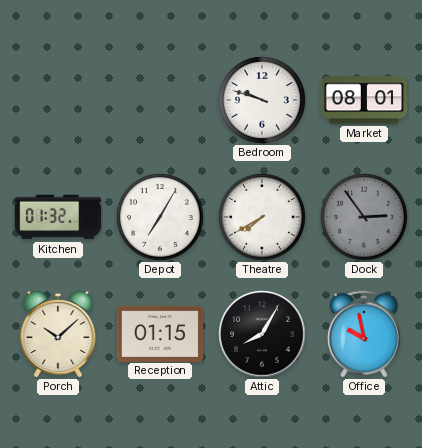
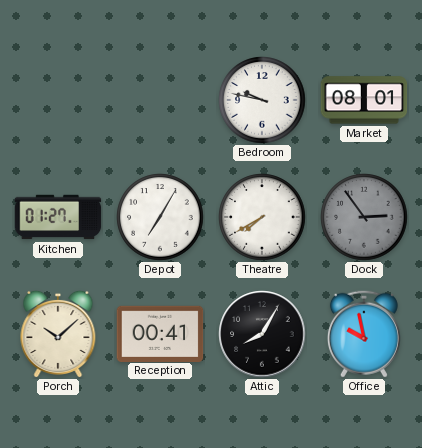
Bedroom: 9:48 -> 9:47 (262, 100)
Kitchen: 01:32 -> 01:27 (58, 217)
Reception: 01:15 -> 00:41 (160, 333)
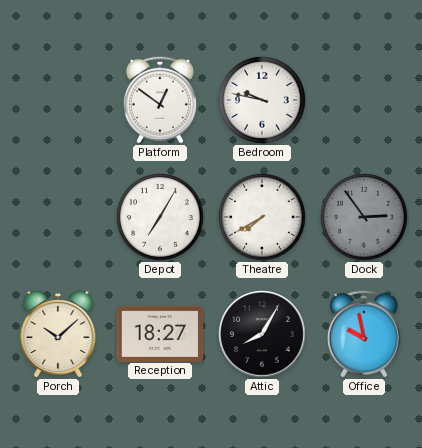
Platform: none -> 12:51 (160, 100)
Market: 08:01 -> none (364, 100)
Kitchen: 01:27 -> none (58, 217)
Reception: 00:41 -> 18:27 (160, 333)
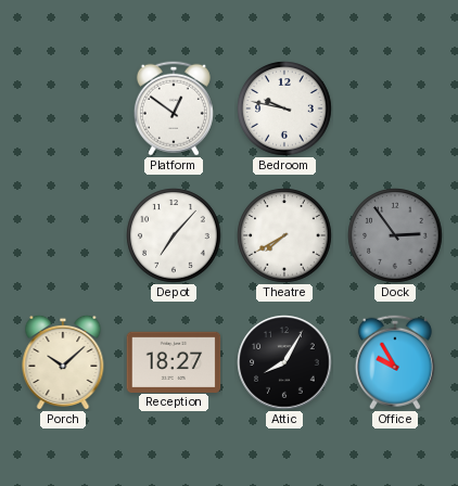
Depot: 7:05 -> 7:07 (174, 235)
Office: 9:58 -> 9:55 (395, 362)
